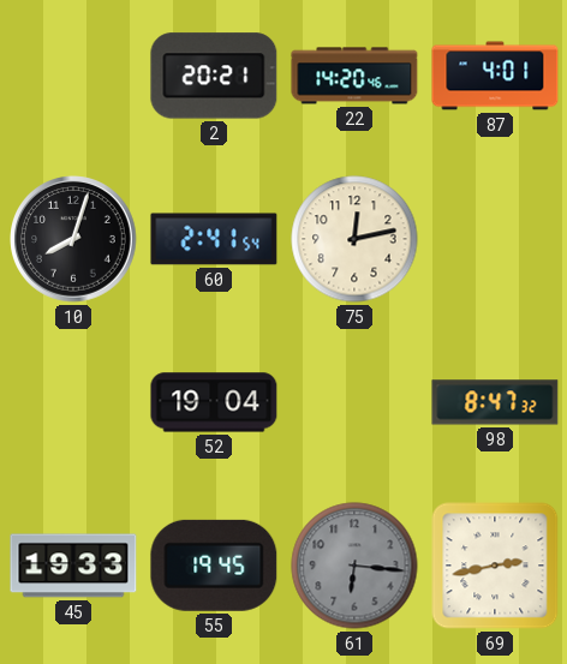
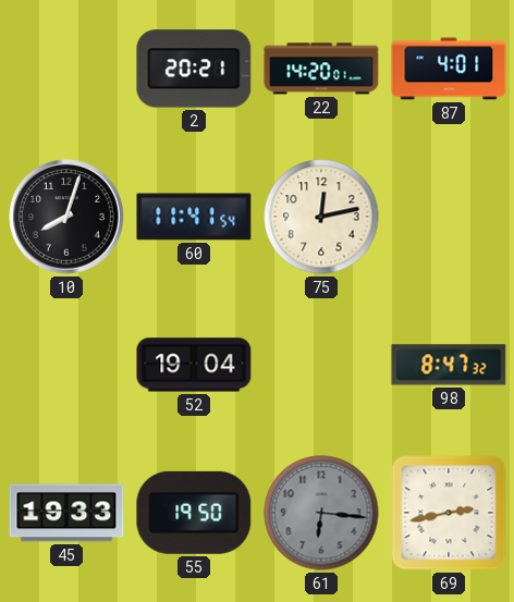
22: 14:20:46 -> 14:20:01 (321, 69)
60: 2:41 -> 11:41 (194, 217)
55: 19:45 -> 19:50 (194, 513)
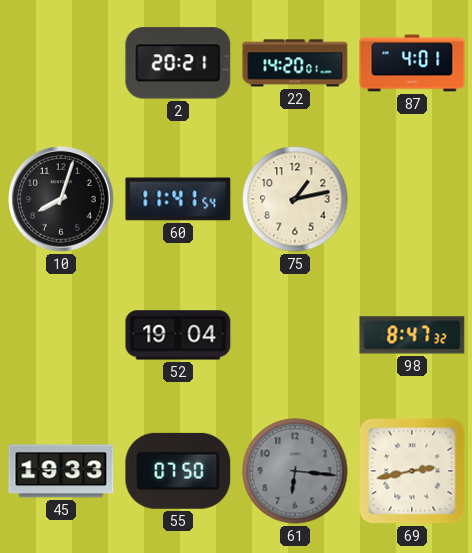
75: 12:13 -> 1:13 (295, 199)
55: 19:50 -> 07:50 (178, 471)
